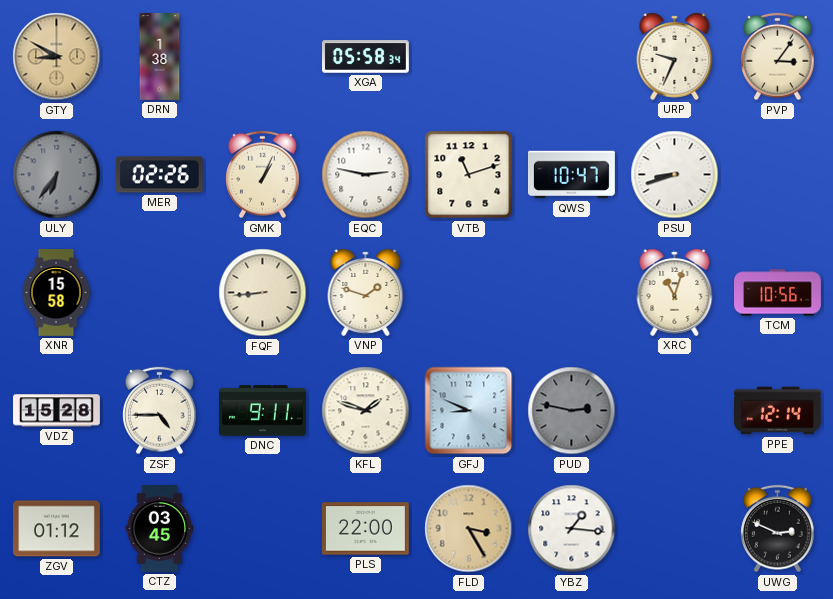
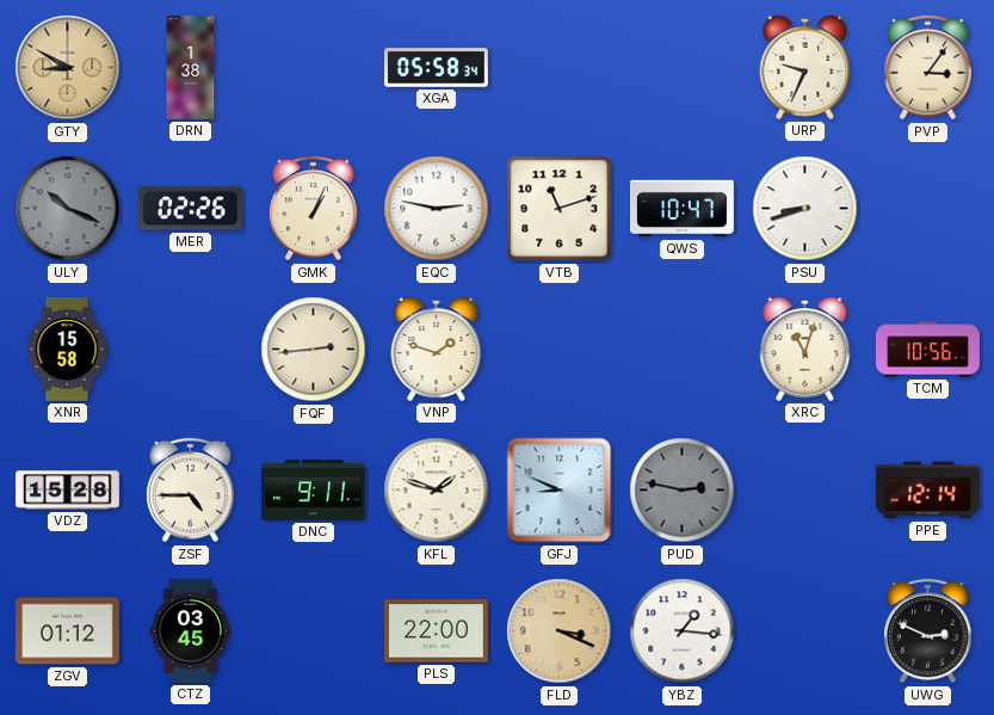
ULY: 6:36 -> 10:19 (68, 209)
FQF: 8:44 -> 2:44 (314, 350)
FLD: 3:25 -> 3:19 (560, 631)
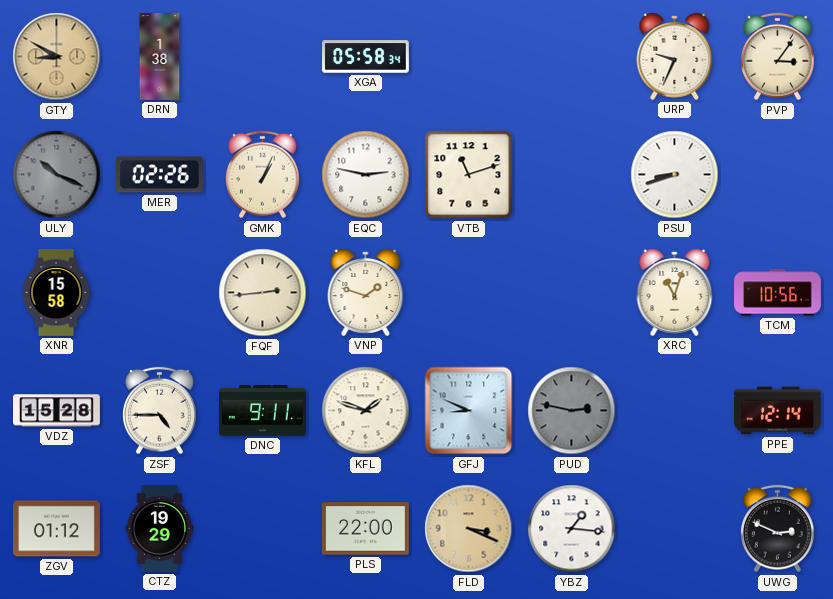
QWS: 10:47 -> none (683, 209)
CTZ: 03:45 -> 19:29 (160, 529)
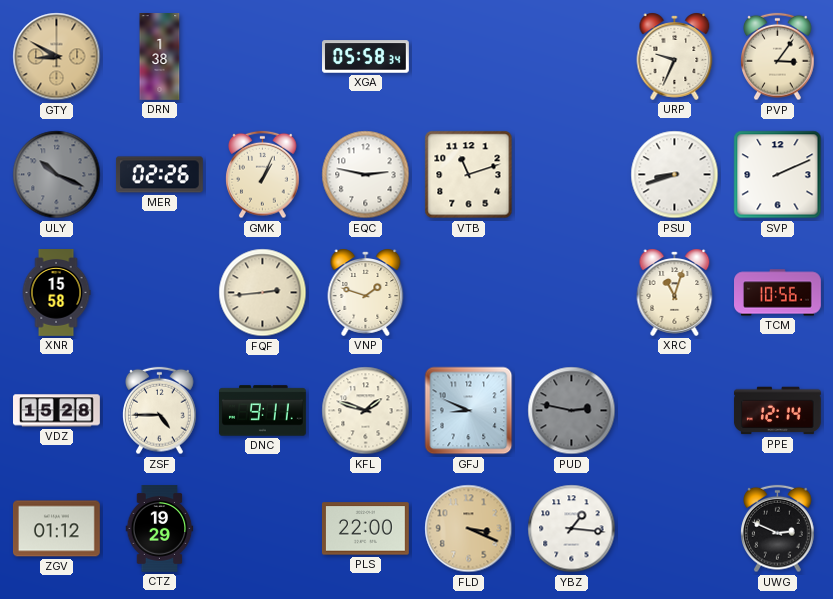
SVP: none -> 2:11 (778, 175)
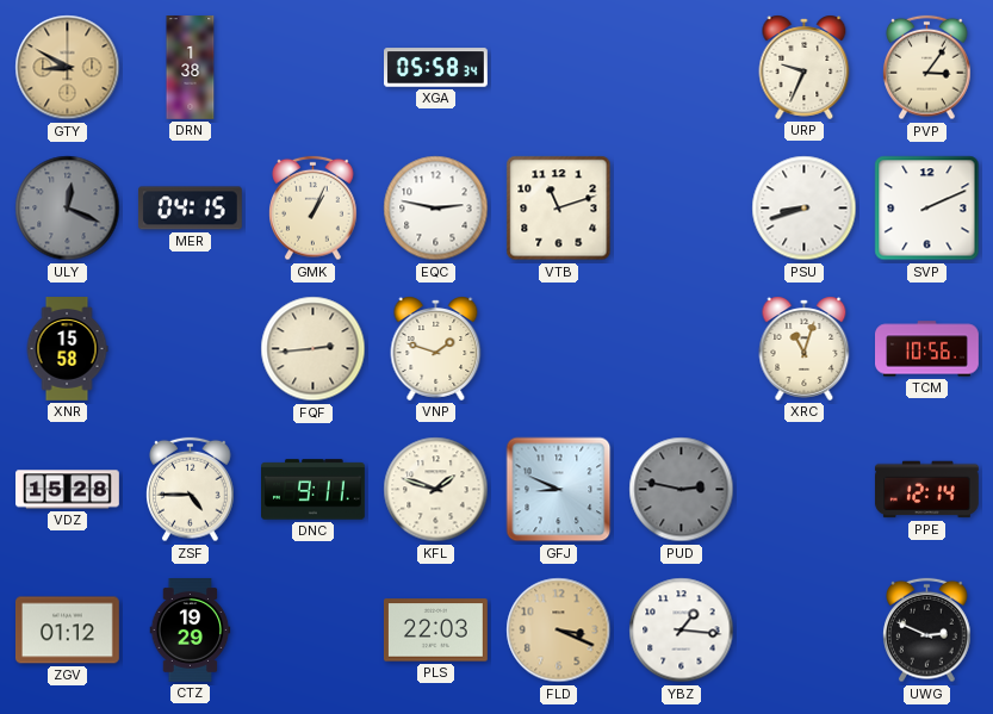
ULY: 10:19 -> 12:19 (68, 209)
MER: 02:26 -> 04:15 (190, 209)
PLS: 22:00 -> 22:03 (435, 631)
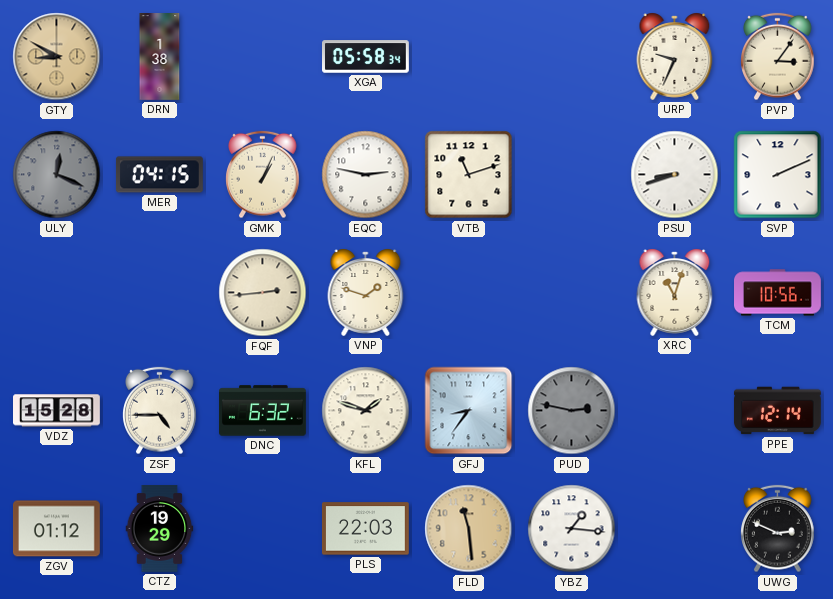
XNR: 15:58 -> none (67, 349)
DNC: 9:11 -> 6:32 (263, 411)
GFJ: 8:49 -> 8:36 (469, 411)
FLD: 3:19 -> 11:29 (469, 529)
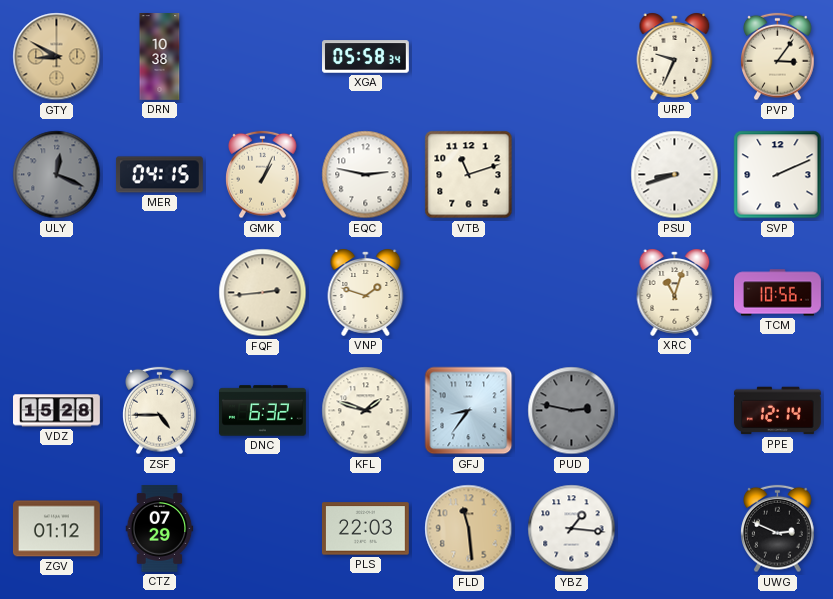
DRN: 1:38 -> 10:38 (160, 57)
CTZ: 19:29 -> 07:29 (160, 529)
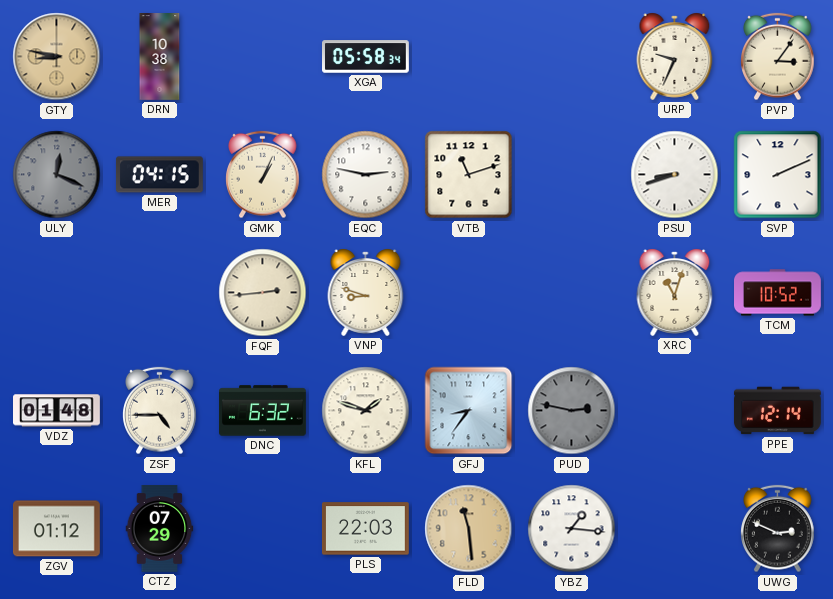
GTY: 8:50 -> 8:47 (57, 57)
VNP: 1:48 -> 8:48 (366, 292)
TCM: 10:56 -> 10:52 (778, 293)
VDZ: 15:28 -> 01:48 (57, 411)
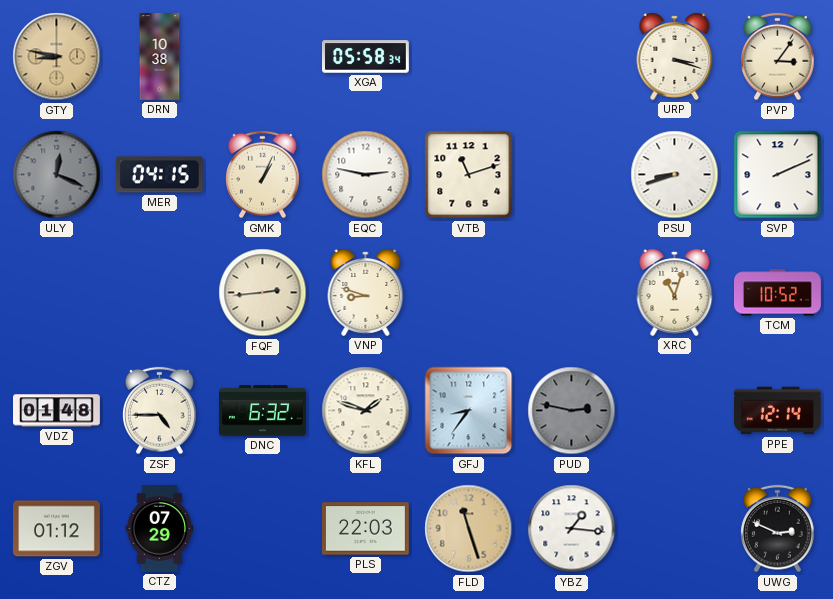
URP: 9:34 -> 3:18 (675, 56)
FLD: 11:29 -> 11:27 (469, 529)
